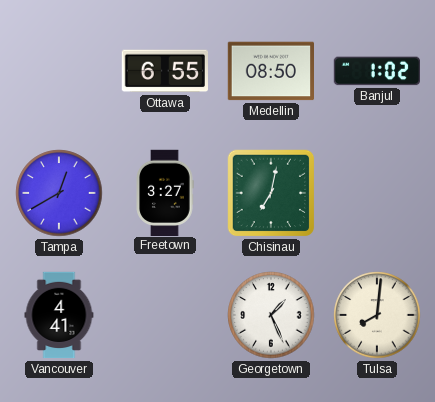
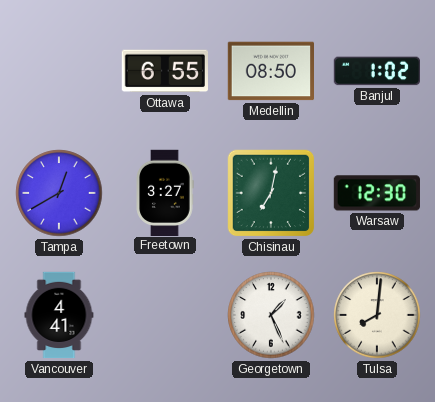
Warsaw: none -> 12:30 (377, 193)
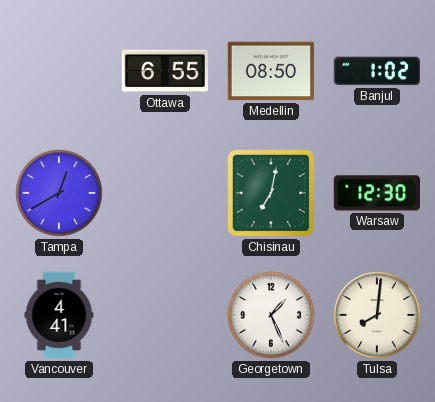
Freetown: 3:27 -> none (165, 192)
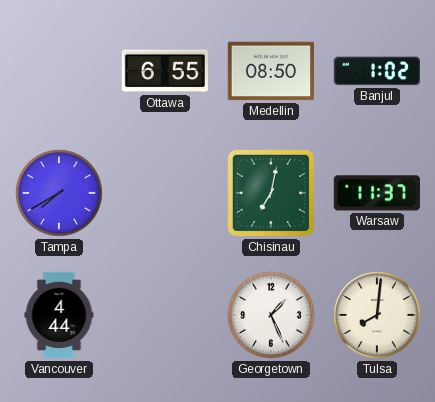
Tampa: 12:40 -> 7:40 (59, 193)
Warsaw: 12:30 -> 11:37 (377, 193)
Vancouver: 4:41 -> 4:44 (59, 315)
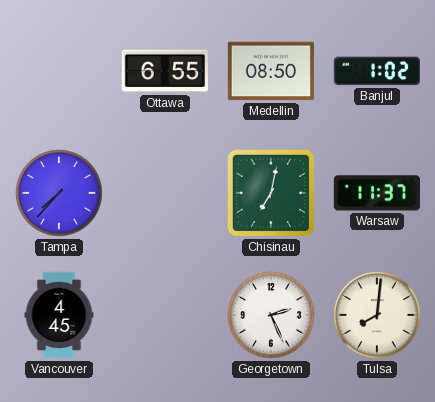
Tampa: 7:40 -> 7:37 (59, 193)
Vancouver: 4:44 -> 4:45 (59, 315)
Georgetown: 1:26 -> 2:26 (271, 315)
